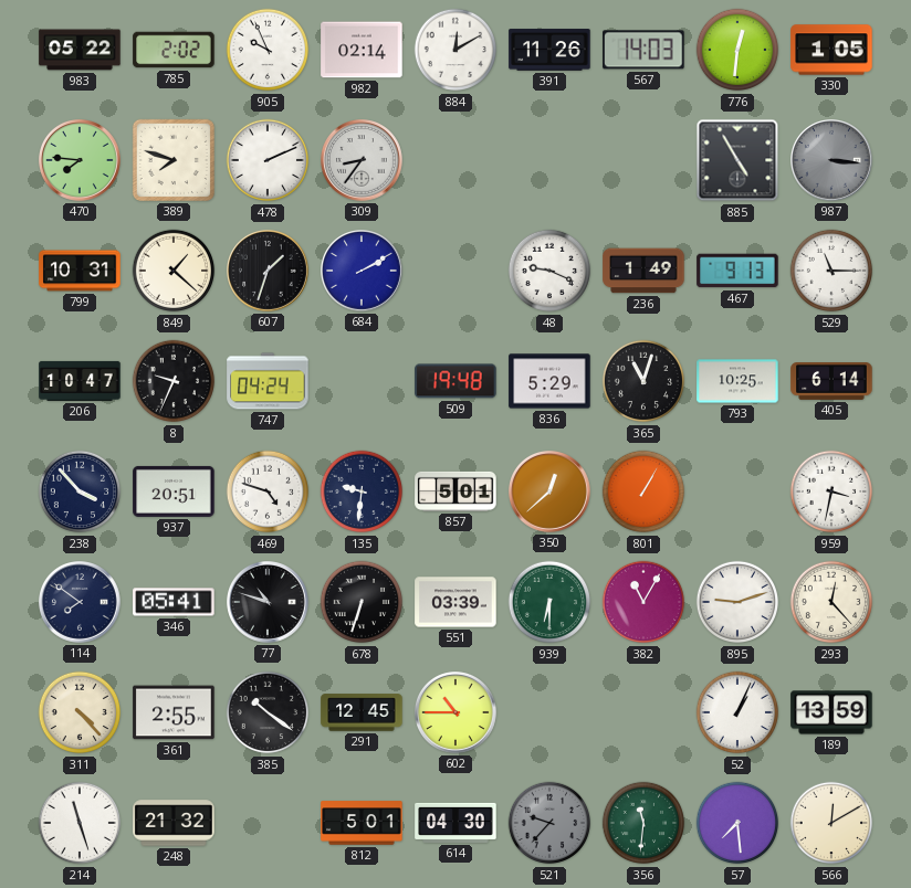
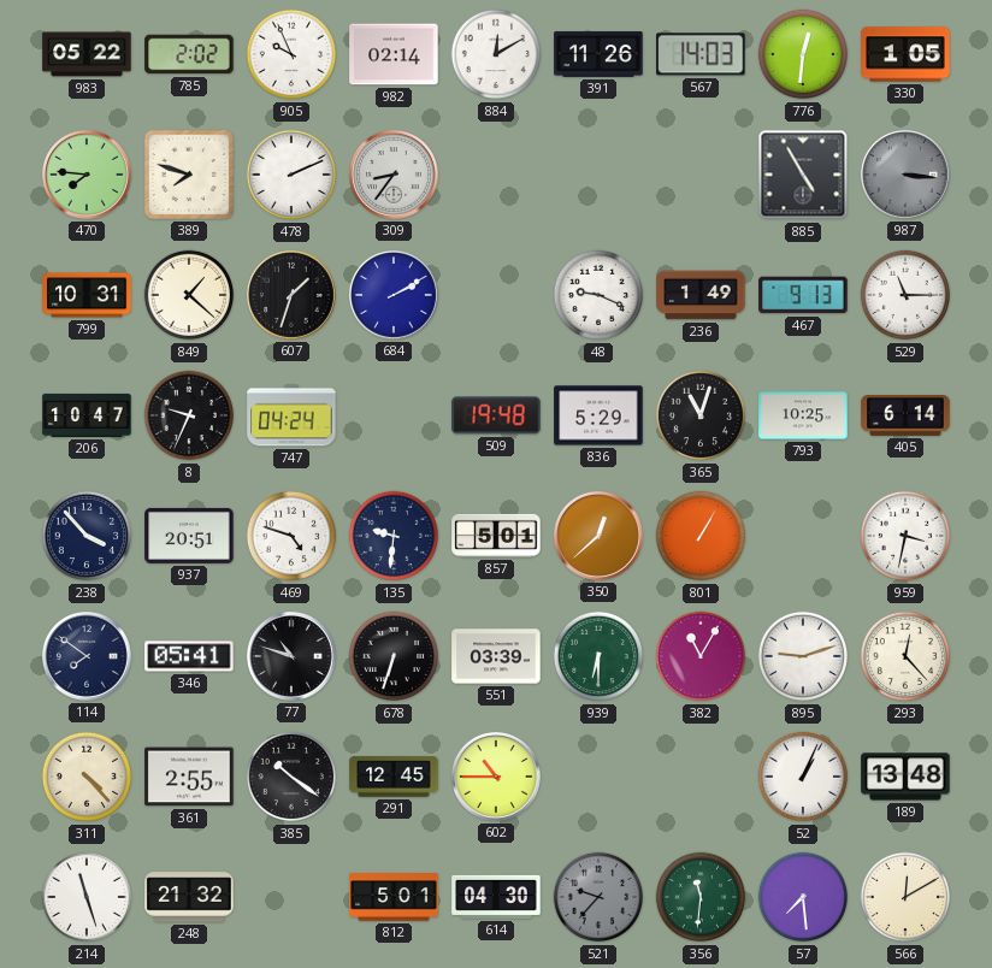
189: 13:59 -> 13:48 (905, 777)
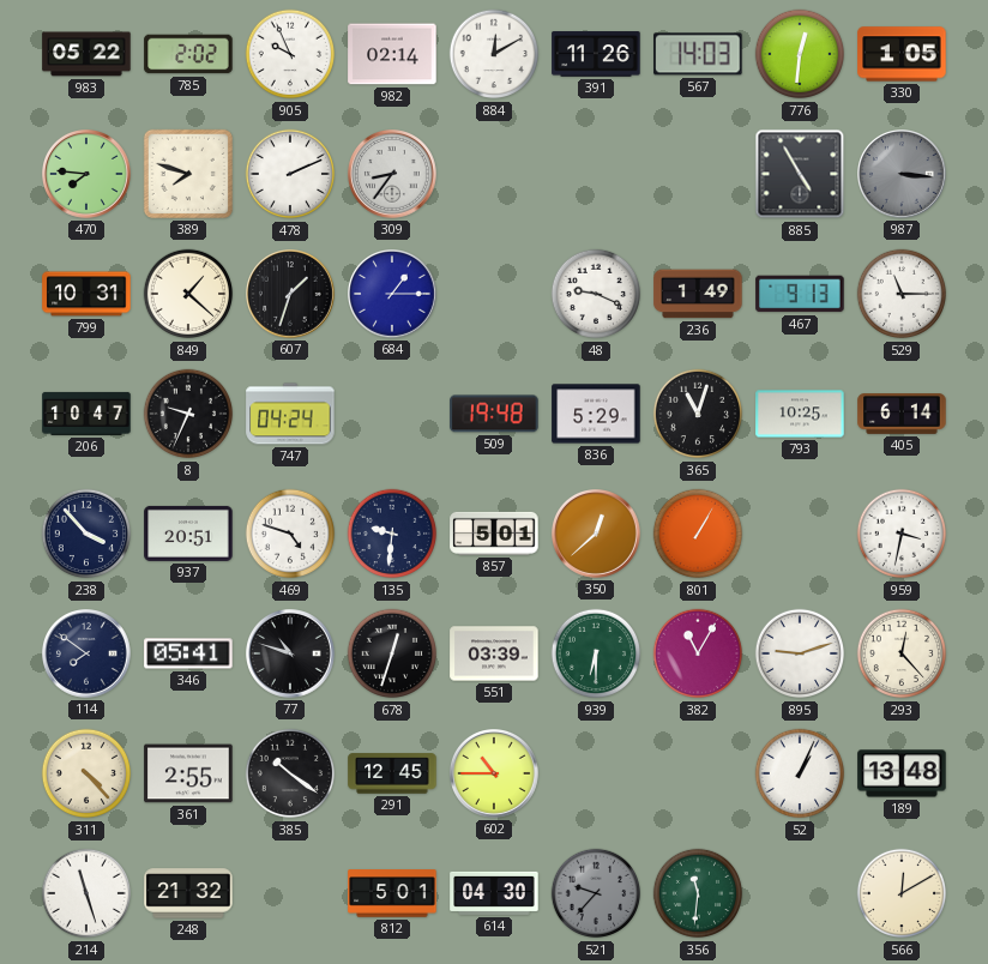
684: 2:10 -> 1:15 (393, 295)
678: 6:33 -> 12:33 (392, 653)
57: 7:29 -> none (803, 897)
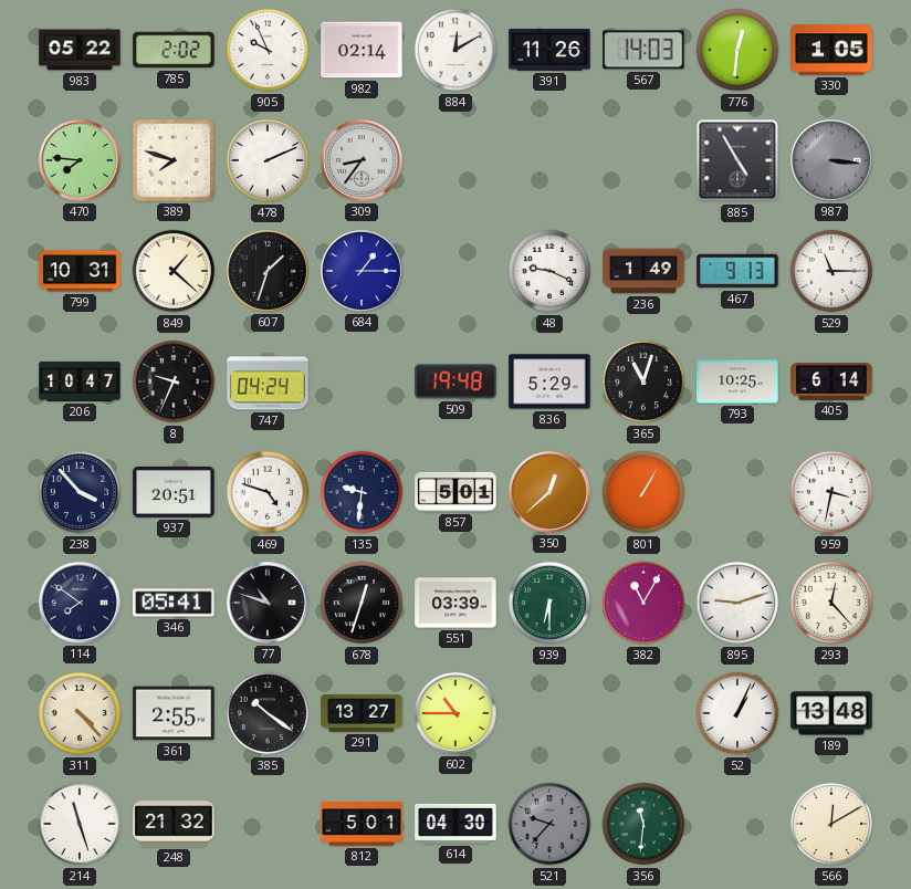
291: 12:45 -> 13:27 (362, 713)
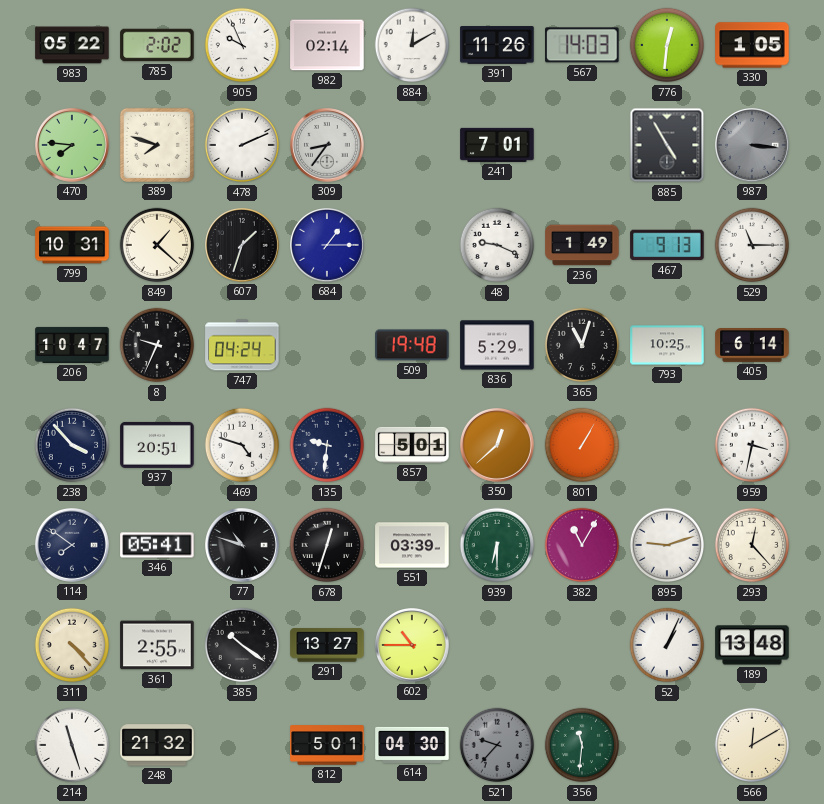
241: none -> 7:01 (497, 145)
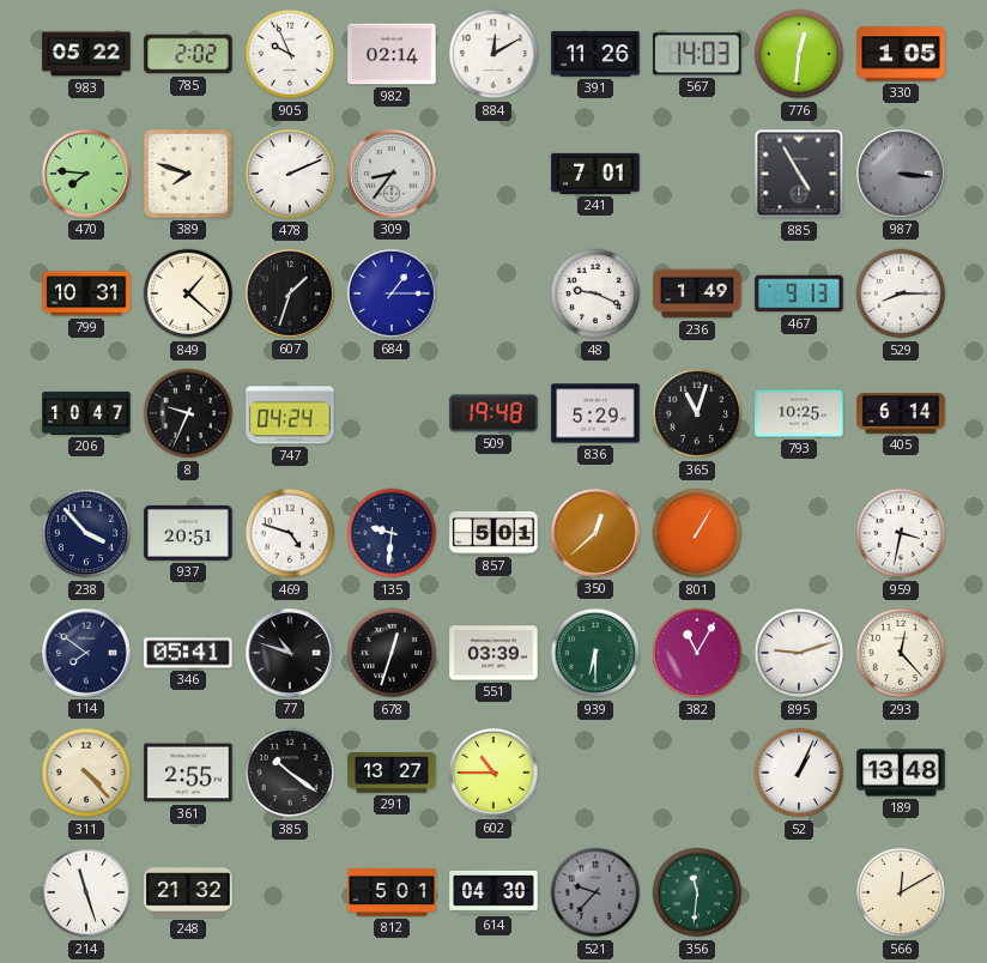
529: 11:15 -> 8:15 (901, 293)
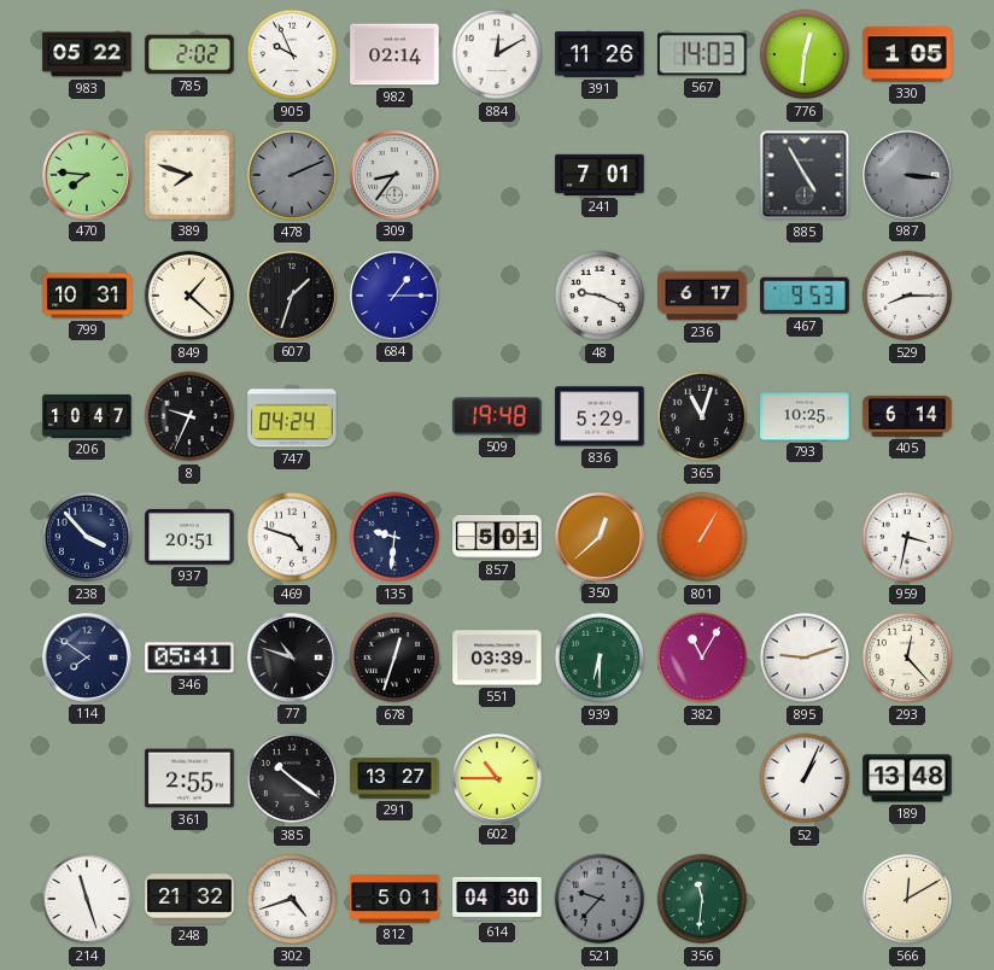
478 dial: white -> grey (292, 175)
236: 1:49 -> 6:17 (702, 296)
467: 9:13 -> 9:53 (805, 296)
311: 4:23 -> none (86, 773)
302: none -> 4:42 (292, 899)
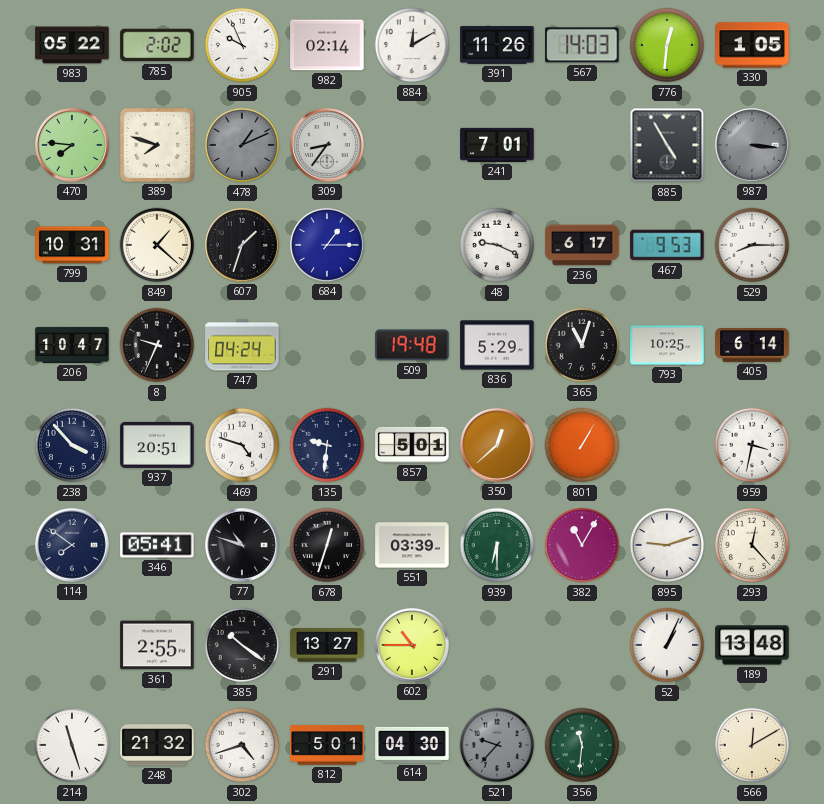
478: 2:11 -> 1:11 (242, 145)
